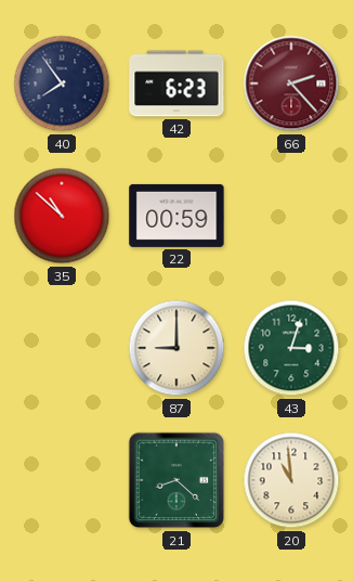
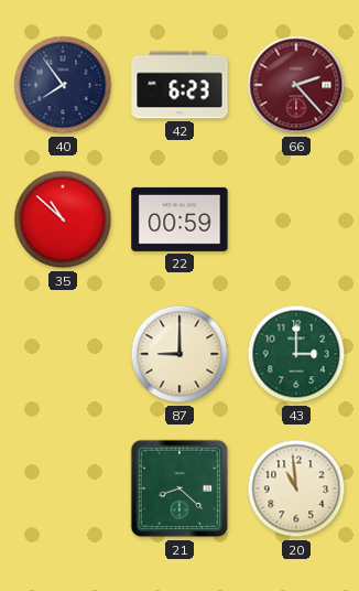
43: 3:03 -> 3:00 (296, 354)
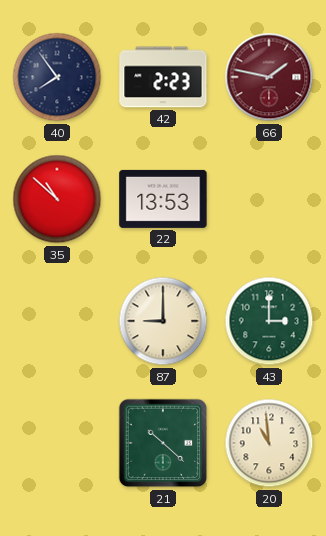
42: 6:23 -> 2:23 (163, 77)
66: 2:23 -> 1:47 (269, 77)
22: 00:59 -> 13:53 (163, 199)
21: 8:22 -> 10:22 (163, 443)
